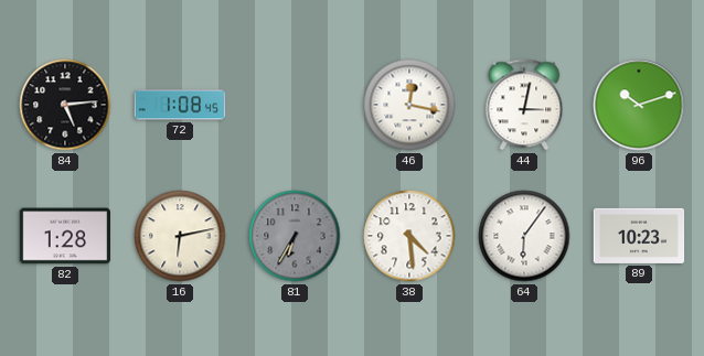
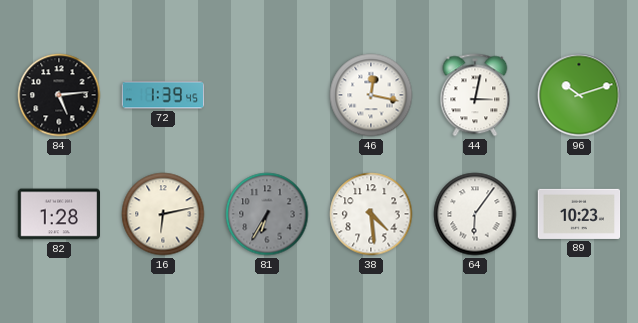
72: 1:08 -> 1:39 (163, 95)
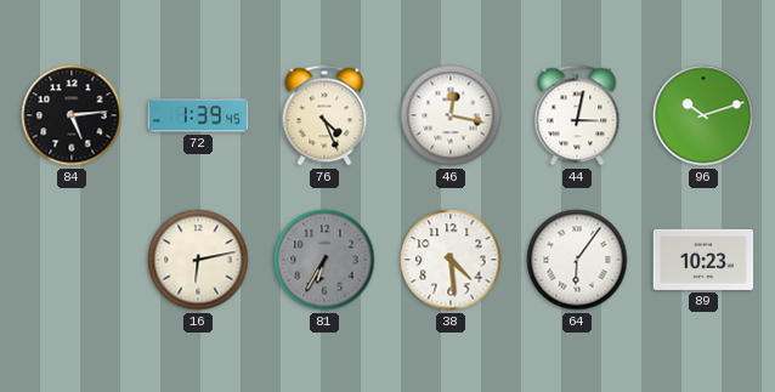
76: none -> 4:26 (324, 115)
82: 1:28 -> none (58, 214)
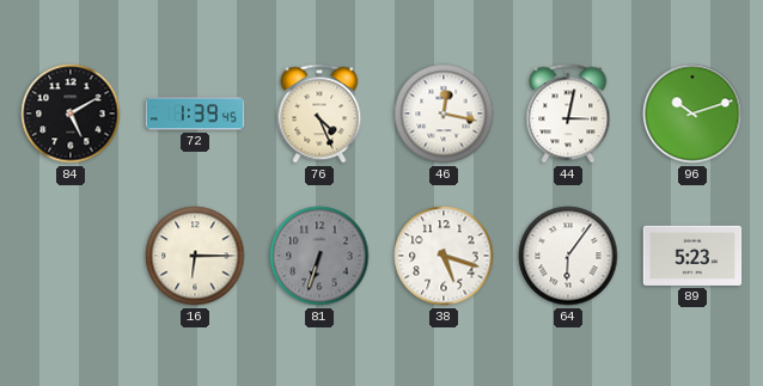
84: 5:14 -> 5:10 (71, 114)
16: 6:13 -> 6:15 (195, 256)
81: 6:35 -> 6:33 (319, 256)
38: 4:29 -> 5:18 (444, 256)
89: 10:23 -> 5:23 (692, 256)
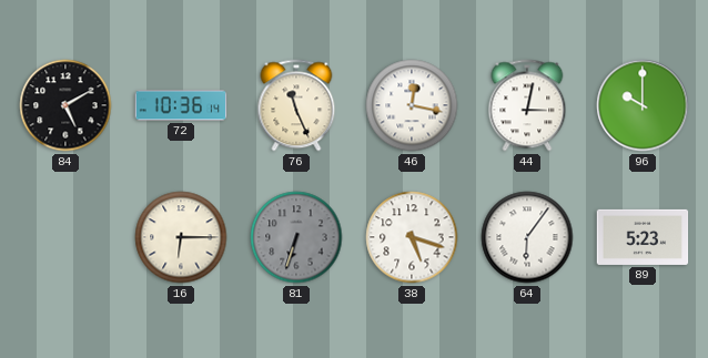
72: 1:39 -> 10:36 (181, 105)
76: 4:26 -> 11:26 (296, 105)
96: 10:12 -> 10:00 (643, 105)
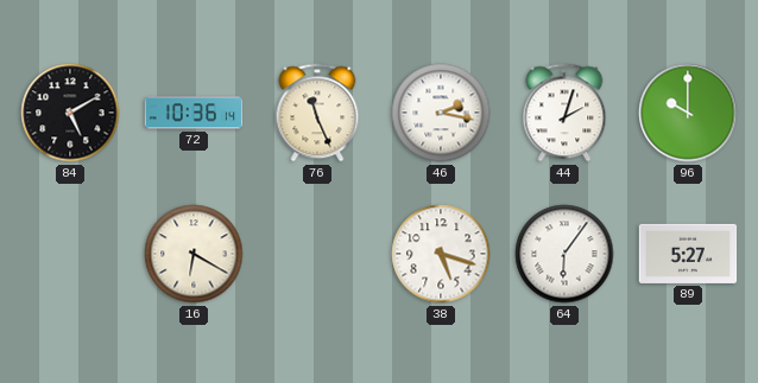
46: 12:17 -> 2:17 (441, 113)
44: 3:02 -> 2:03 (564, 113)
16: 6:15 -> 6:20 (194, 254)
81: 6:33 -> none (296, 237)
89: 5:23 -> 5:27 (688, 254)
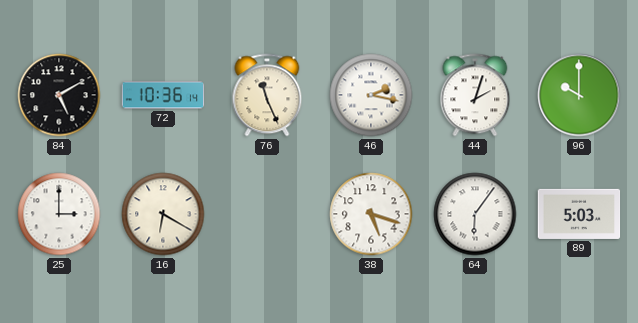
25: none -> 3:00 (59, 214)
89: 5:27 -> 5:03 (579, 214)
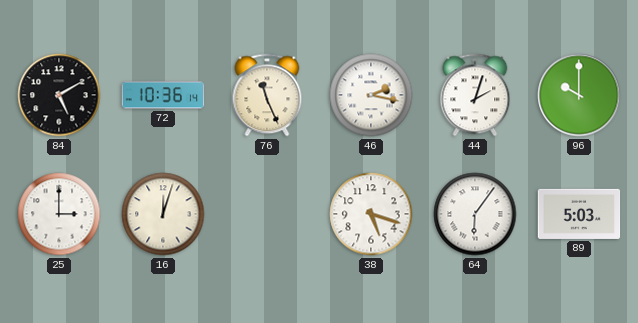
16: 6:20 -> 12:03 (163, 214)
